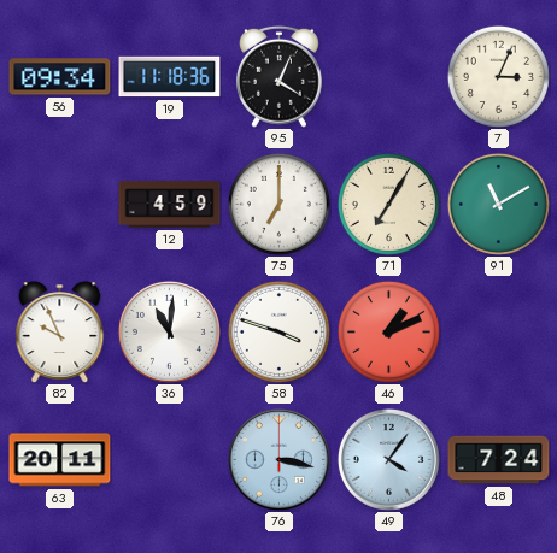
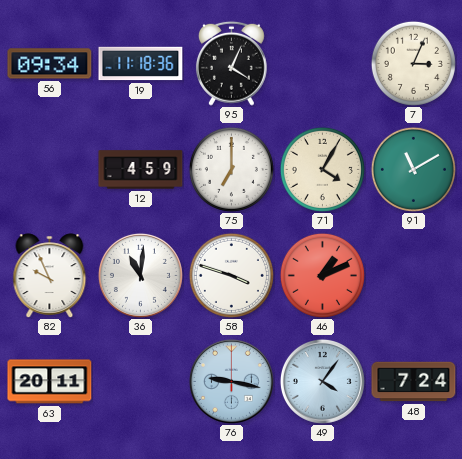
71: 7:05 -> 4:05 (322, 169)
76: 3:17 -> 9:17 (231, 381)
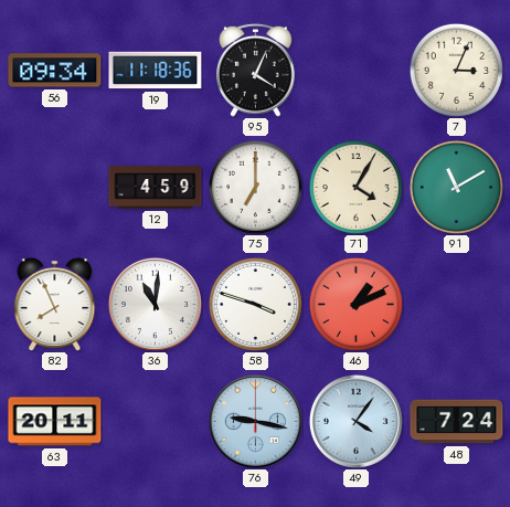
82: 9:56 -> 7:56 (55, 305)
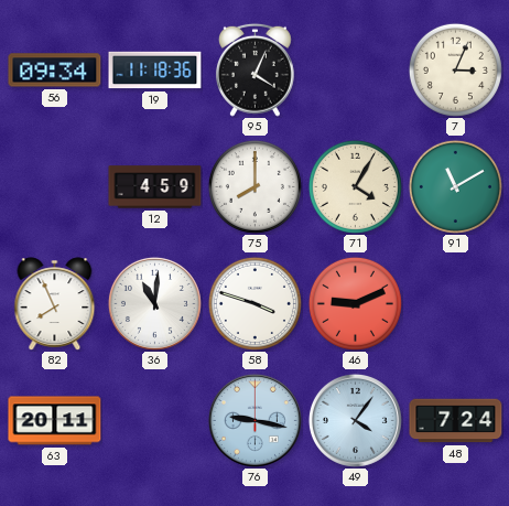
75: 7:00 -> 8:00 (254, 186)
46: 1:11 -> 9:11 (355, 303)
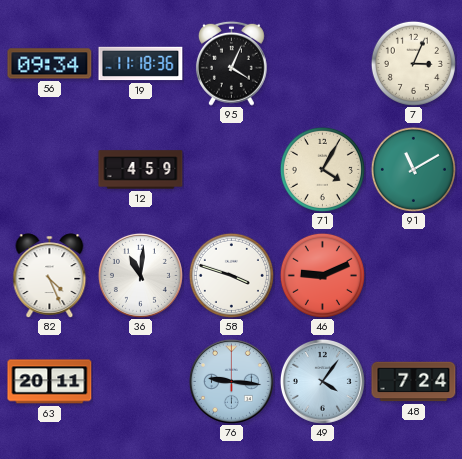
75: 8:00 -> none (254, 186)
82: 7:56 -> 4:26 (50, 276)
76: 9:17 -> 9:16 (231, 381)
